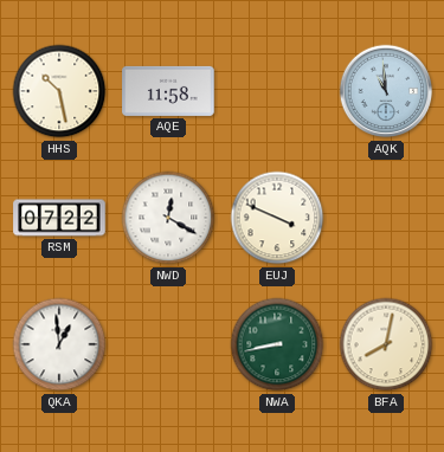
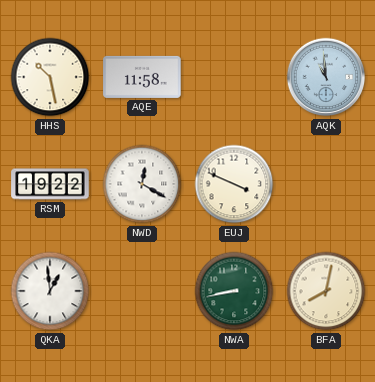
RSM: 07:22 -> 19:22 (50, 184)
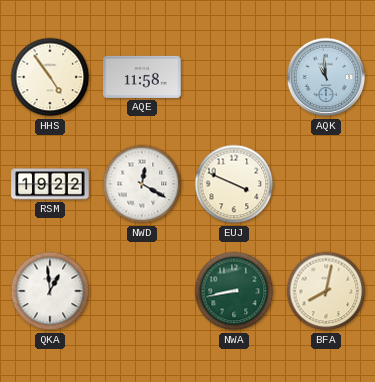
HHS: 10:28 -> 4:54 (50, 77)
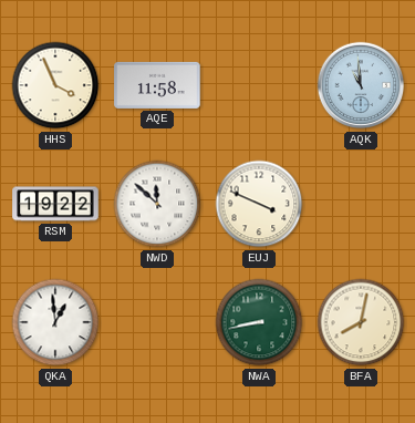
HHS: 4:54 -> 3:56 (55, 85)
NWD: 12:20 -> 11:52 (157, 204)
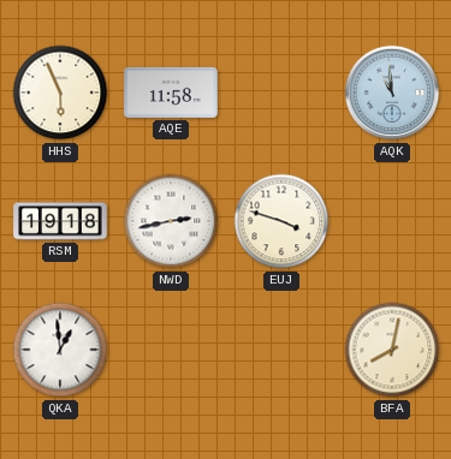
HHS: 3:56 -> 5:56 (60, 93)
RSM: 19:22 -> 19:18 (60, 221)
NWD: 11:52 -> 2:43 (171, 221)
EUJ: 3:49 -> 3:48 (281, 221)
NWA: 8:43 -> none (259, 322)
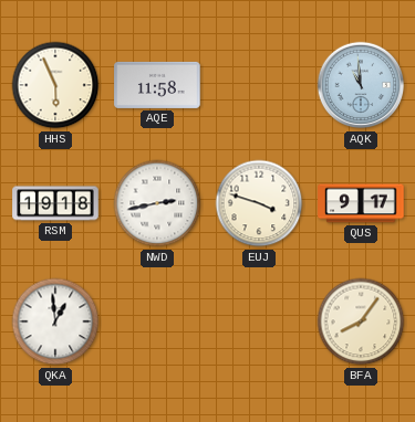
QUS: none -> 9:17 (361, 203)
BFA: 8:02 -> 8:06 (361, 321)
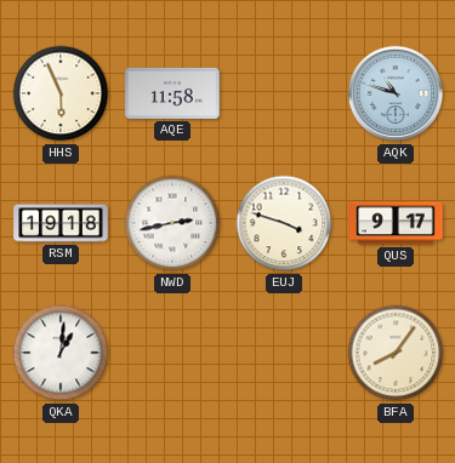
AQK: 10:59 -> 10:48 (396, 93)
QKA: 12:59 -> 1:01 (61, 353)
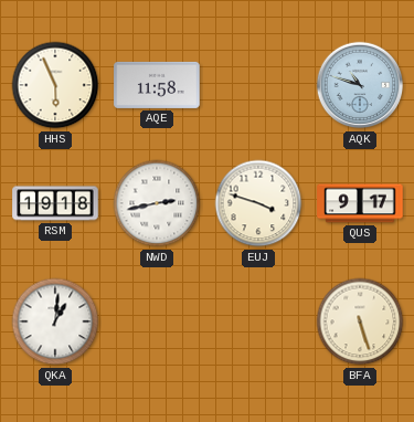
BFA: 8:06 -> 5:27 (360, 321)
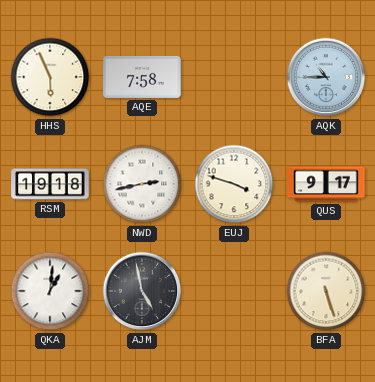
AQE: 11:58 -> 7:58 (142, 77)
AQK: 10:48 -> 10:45 (326, 77)
AJM: none -> 4:58 (142, 291)
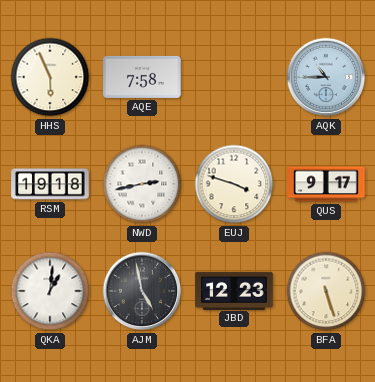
JBD: none -> 12:23 (234, 290)
